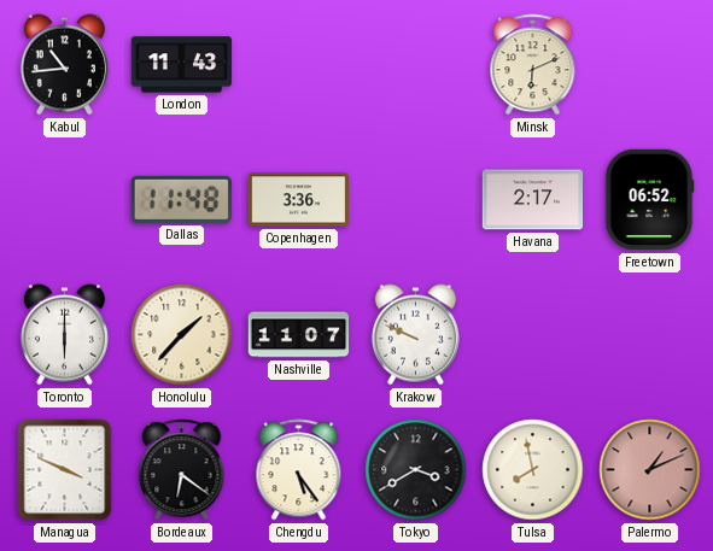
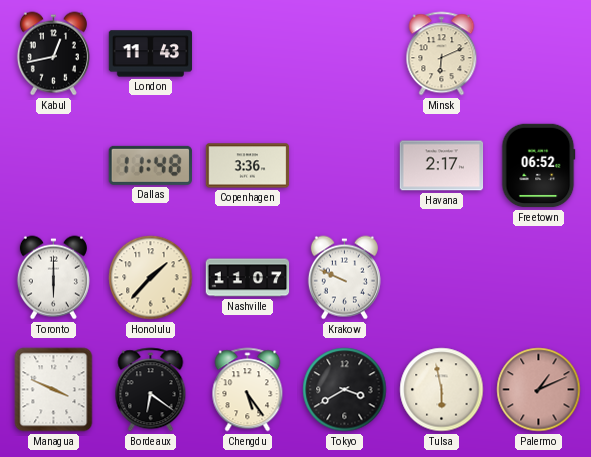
Kabul: 10:44 -> 12:43 (53, 54)
Tulsa: 7:58 -> 5:58 (442, 390)
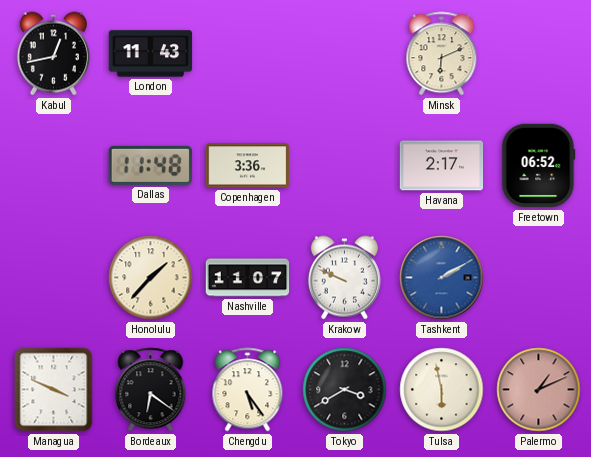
Toronto: 6:00 -> none (53, 278)
Tashkent: none -> 2:10 (442, 278)
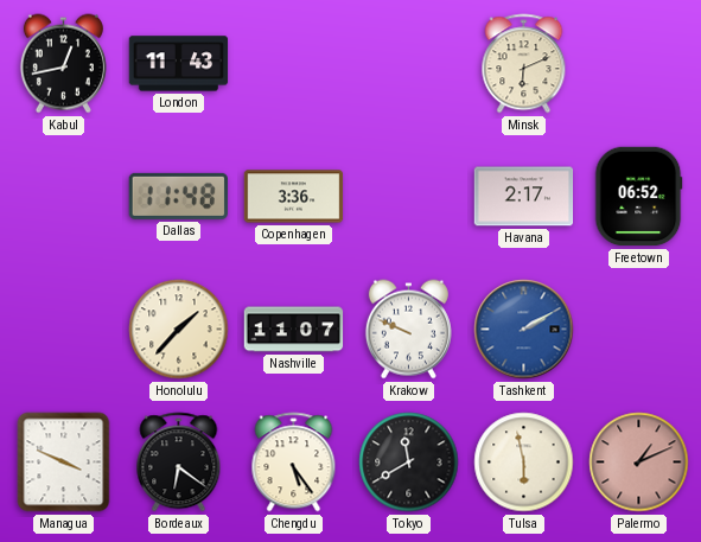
Tokyo: 3:40 -> 11:40 (409, 463)
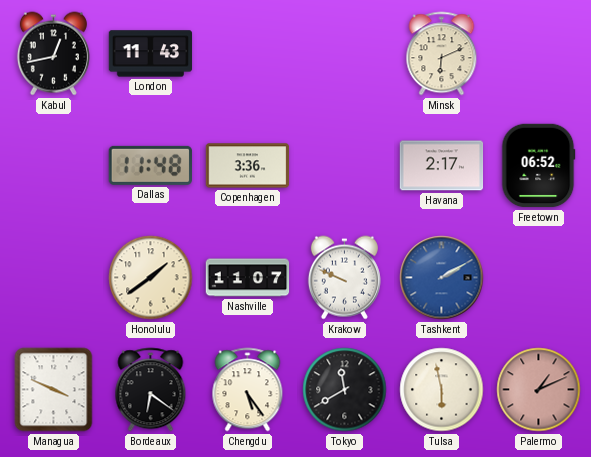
Honolulu: 1:37 -> 1:39 (151, 278)
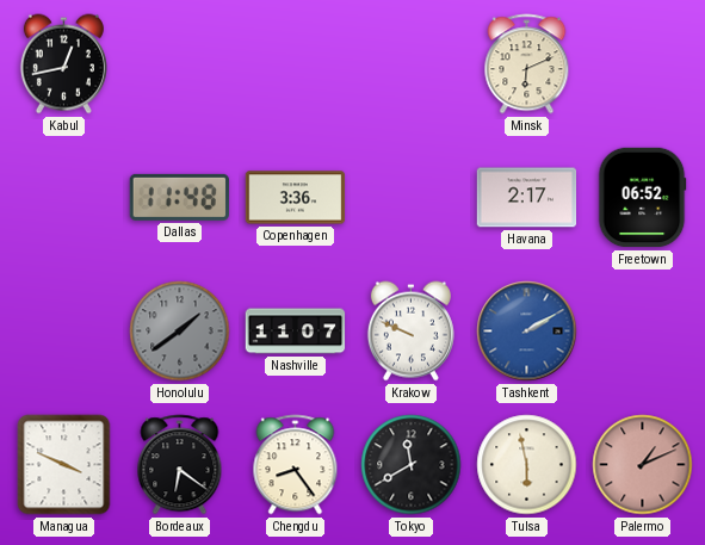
London: 11:43 -> none (151, 54)
Honolulu dial: cream -> grey (180, 332)
Chengdu: 5:24 -> 8:24 (296, 465)
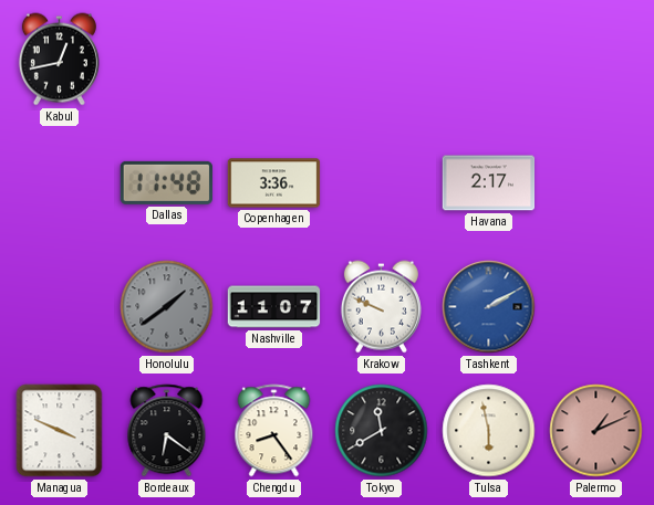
Minsk: 6:11 -> none (527, 64)
Freetown: 06:52 -> none (642, 198)
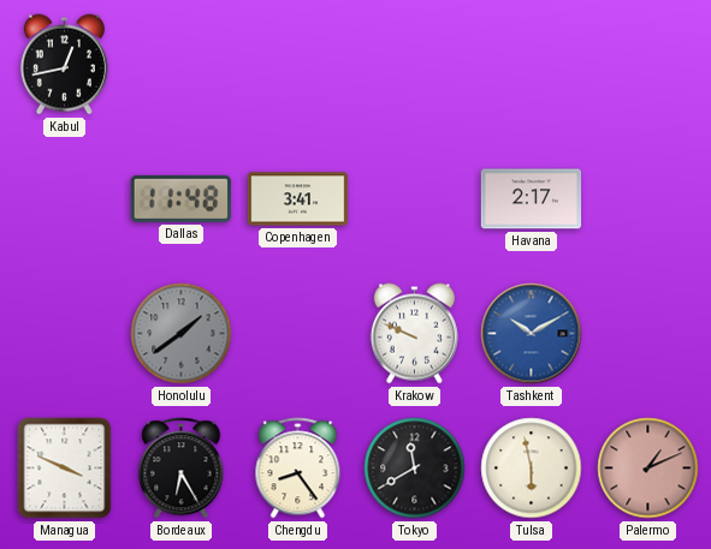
Copenhagen: 3:36 -> 3:41 (298, 199)
Nashville: 11:07 -> none (274, 307)
Tashkent: 2:10 -> 10:10 (532, 334)
Bordeaux: 6:21 -> 6:25 (182, 469)
